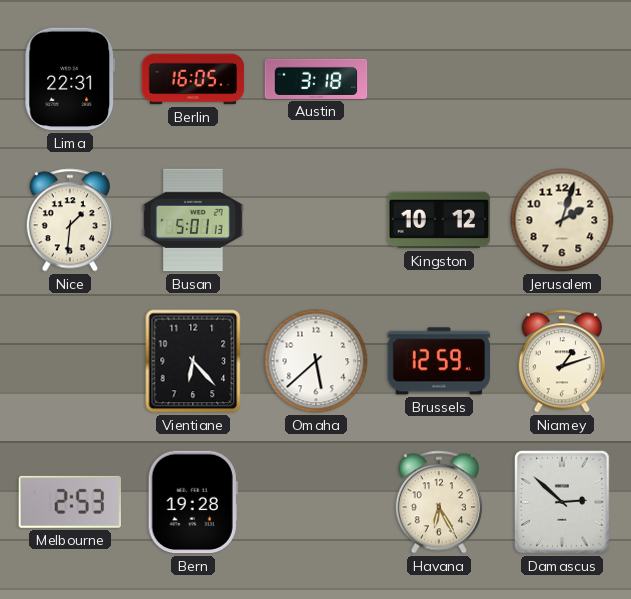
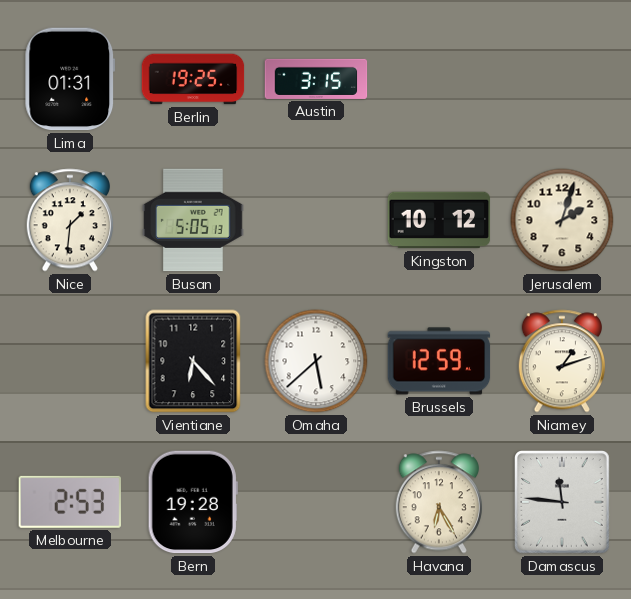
Lima: 22:31 -> 01:31 (70, 79)
Berlin: 16:05 -> 19:25 (193, 79)
Austin: 3:18 -> 3:15 (316, 79)
Busan: 5:01 -> 5:05 (193, 220)
Damascus: 2:52 -> 11:46 (563, 503)
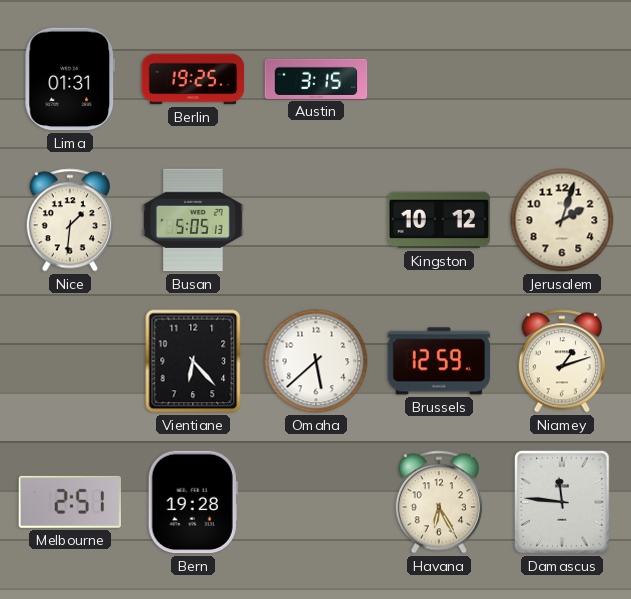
Melbourne: 2:53 -> 2:51 (70, 502)
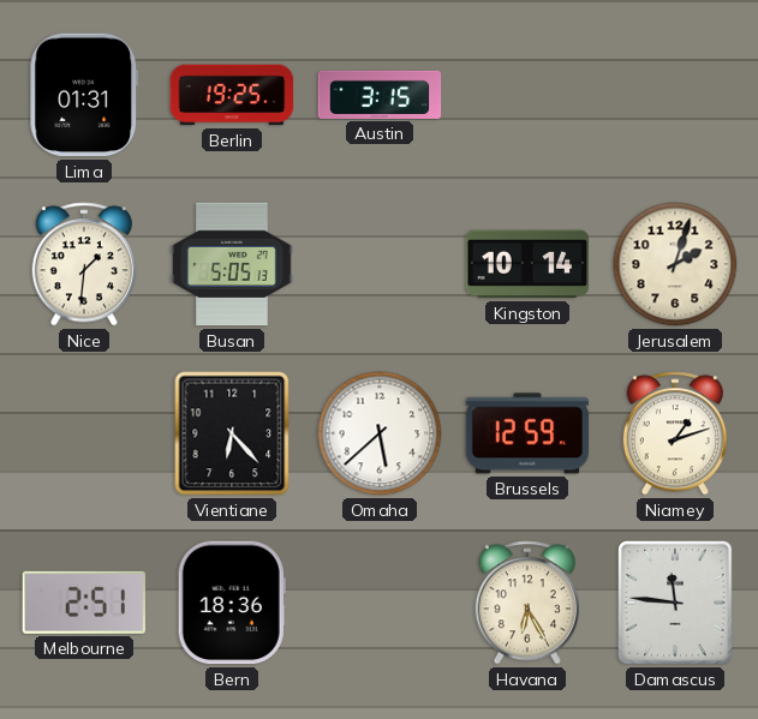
Kingston: 10:12 -> 10:14 (527, 264)
Bern: 19:28 -> 18:36 (232, 603)
